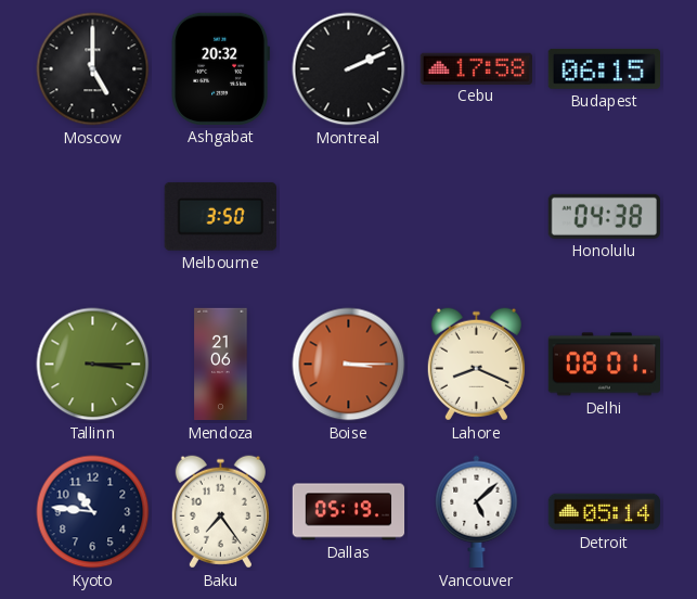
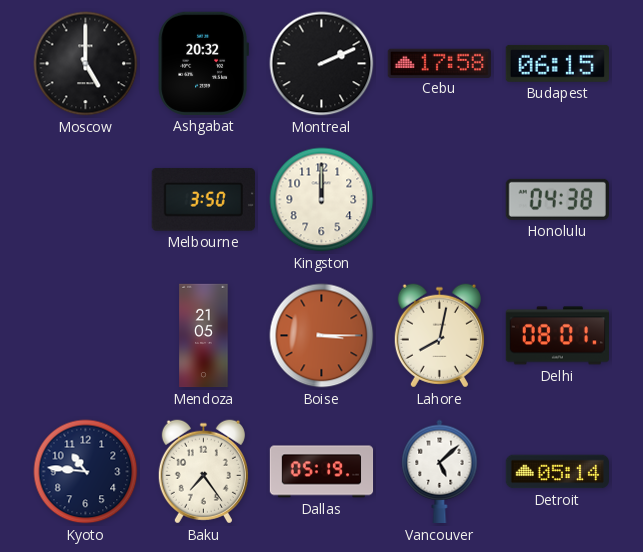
Kingston: none -> 12:00 (322, 200)
Tallinn: 3:15 -> none (93, 365)
Mendoza: 21:06 -> 21:05 (204, 336)
Lahore: 8:19 -> 8:02 (439, 336)
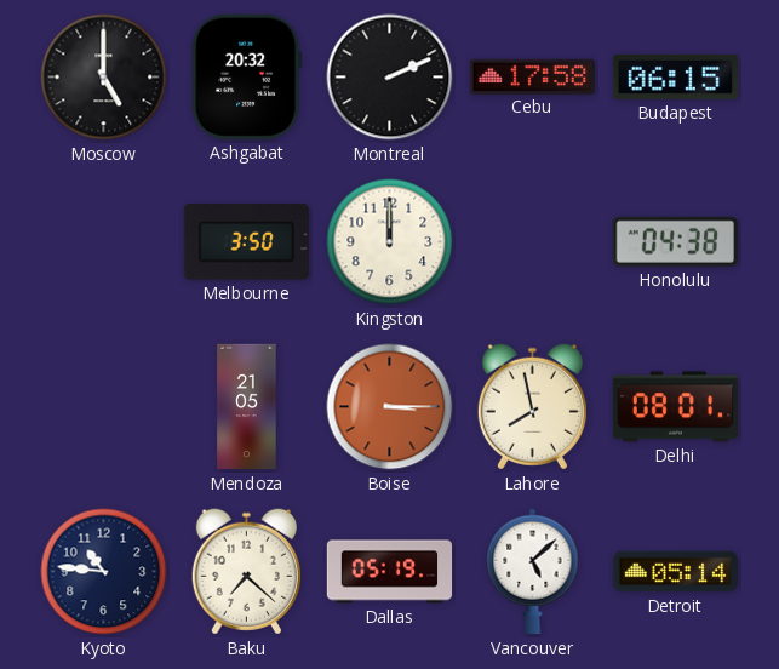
Lahore: 8:02 -> 7:58 (532, 407)
Baku: 7:24 -> 7:22 (246, 572)
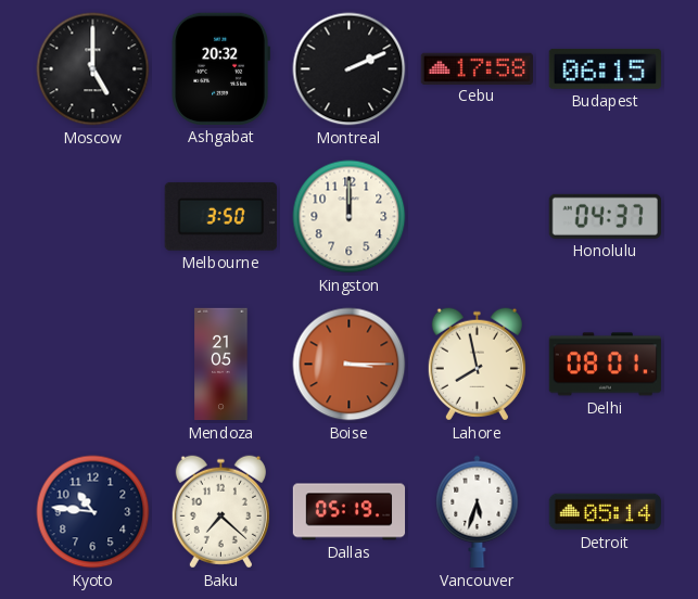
Honolulu: 04:38 -> 04:37 (605, 216)
Vancouver: 5:08 -> 5:33 (478, 512)
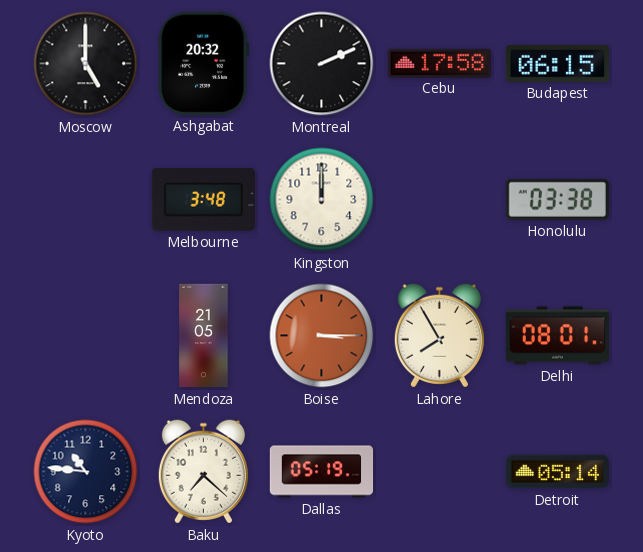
Melbourne: 3:50 -> 3:48 (203, 199)
Honolulu: 04:37 -> 03:38 (557, 199)
Lahore: 7:58 -> 7:55 (439, 336)
Vancouver: 5:33 -> none (478, 512)
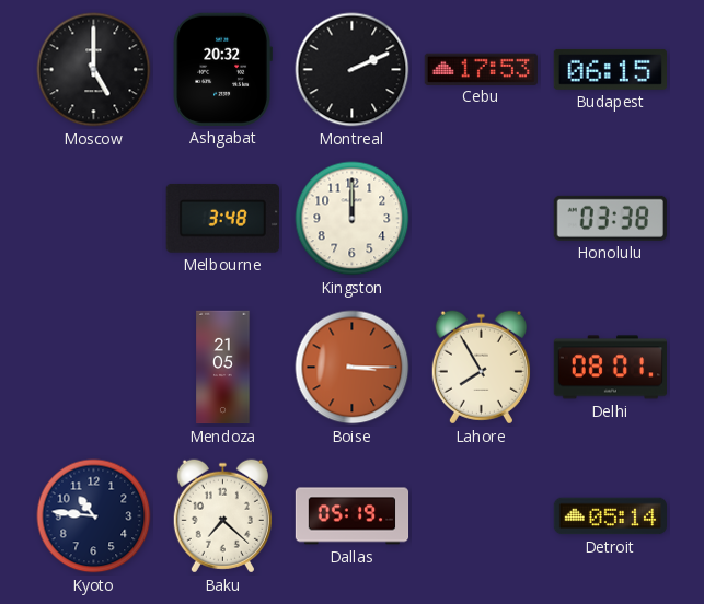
Cebu: 17:58 -> 17:53 (481, 69)
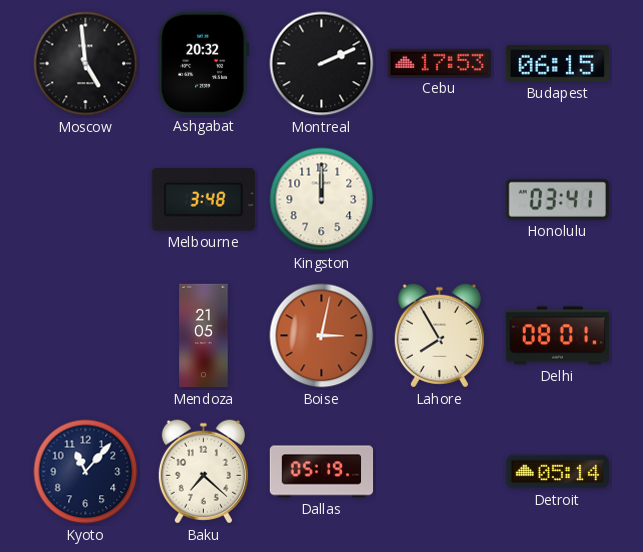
Moscow: 5:00 -> 4:59 (86, 64)
Honolulu: 03:38 -> 03:41 (557, 199)
Boise: 3:15 -> 3:02 (322, 336)
Kyoto: 10:46 -> 11:07 (86, 472)
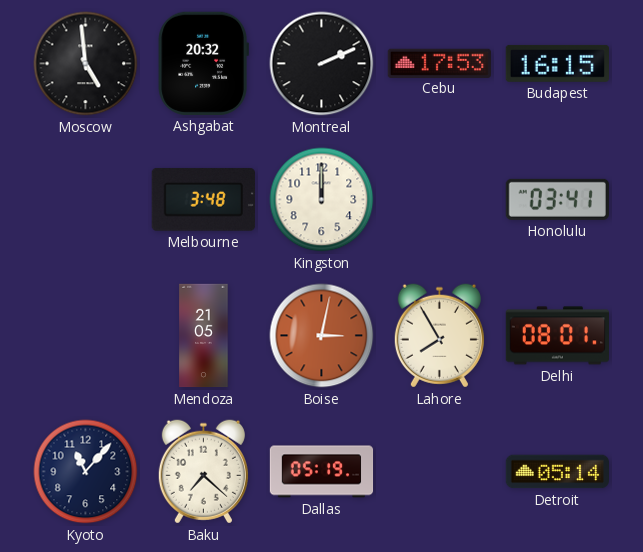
Budapest: 06:15 -> 16:15 (557, 63)
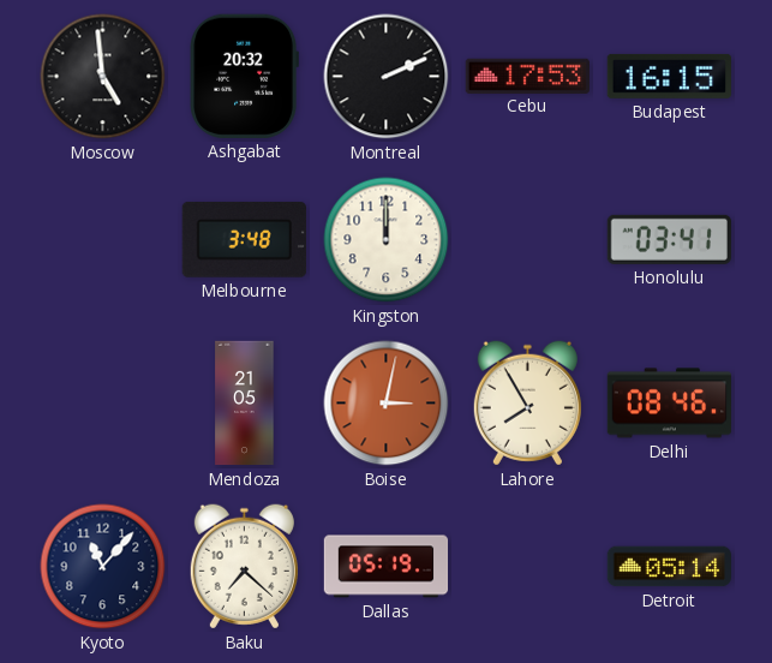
Delhi: 08:01 -> 08:46 (669, 404)
